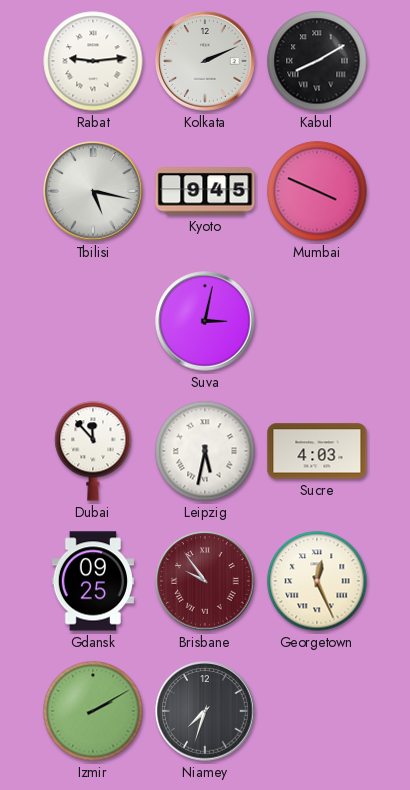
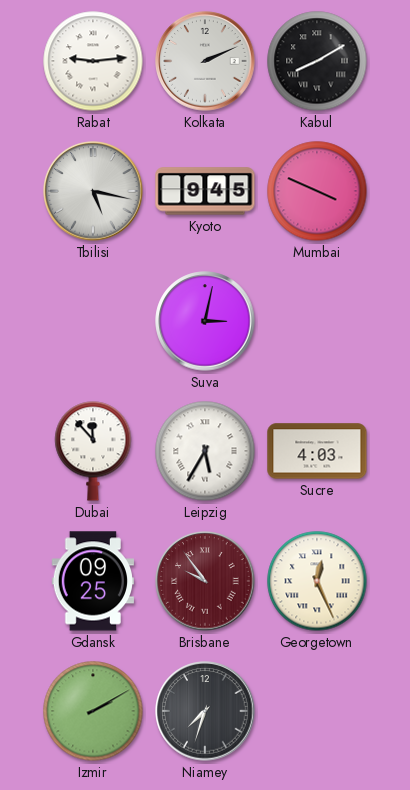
Leipzig: 5:32 -> 5:35 (205, 451)
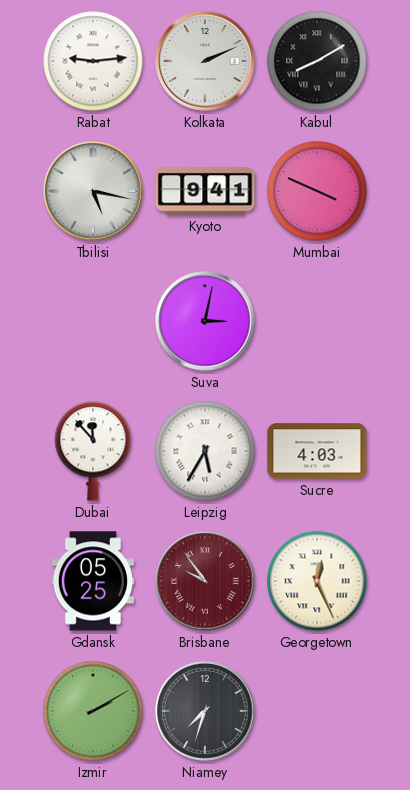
Kyoto: 9:45 -> 9:41 (205, 191)
Gdansk: 09:25 -> 05:25 (92, 581)
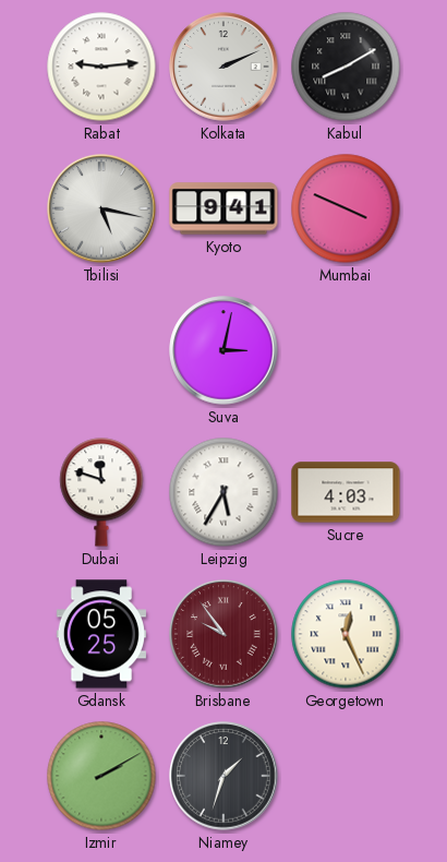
Dubai: 11:53 -> 11:48 (101, 492)
Niamey: 7:33 -> 1:33 (224, 776)
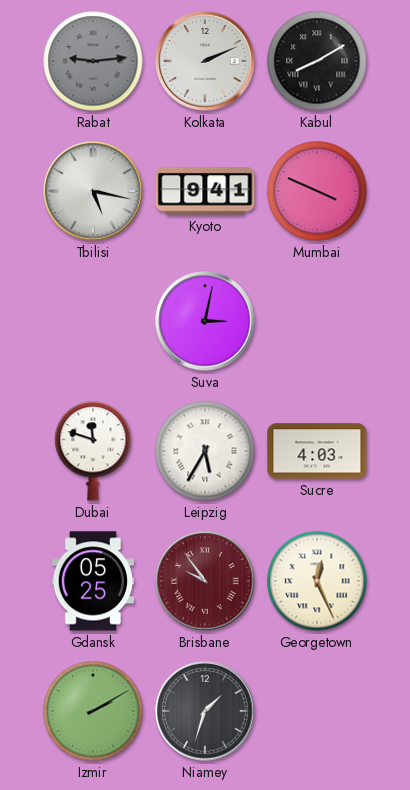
Rabat dial: white -> grey (93, 61)
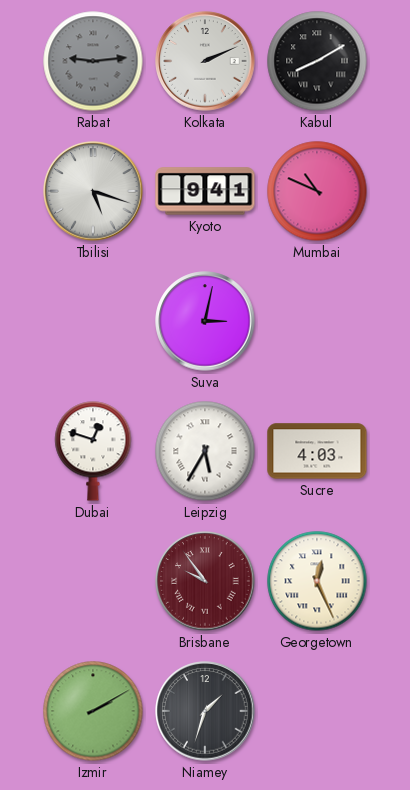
Tbilisi: 5:17 -> 5:18 (93, 191)
Mumbai: 3:49 -> 10:49 (317, 191)
Dubai: 11:48 -> 12:48 (93, 451)
Gdansk: 05:25 -> none (92, 581)
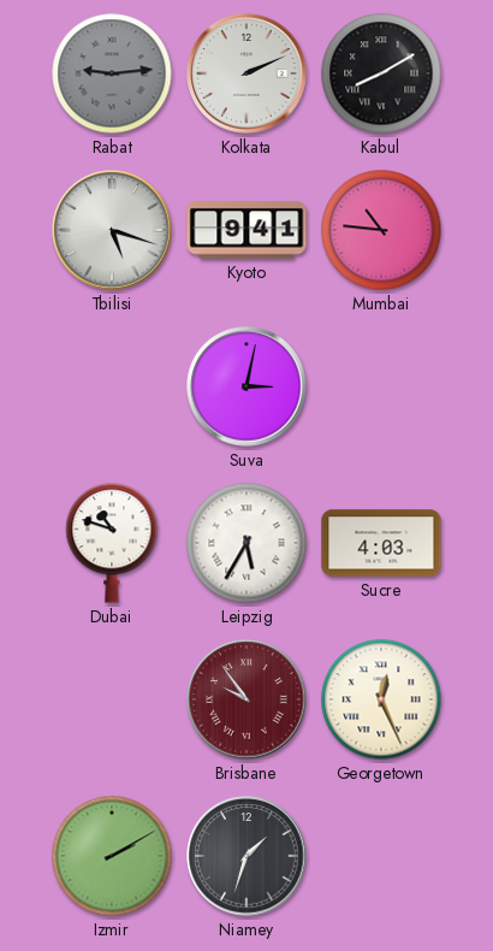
Mumbai: 10:49 -> 10:46 (381, 230)
Dubai: 12:48 -> 10:48 (112, 543)
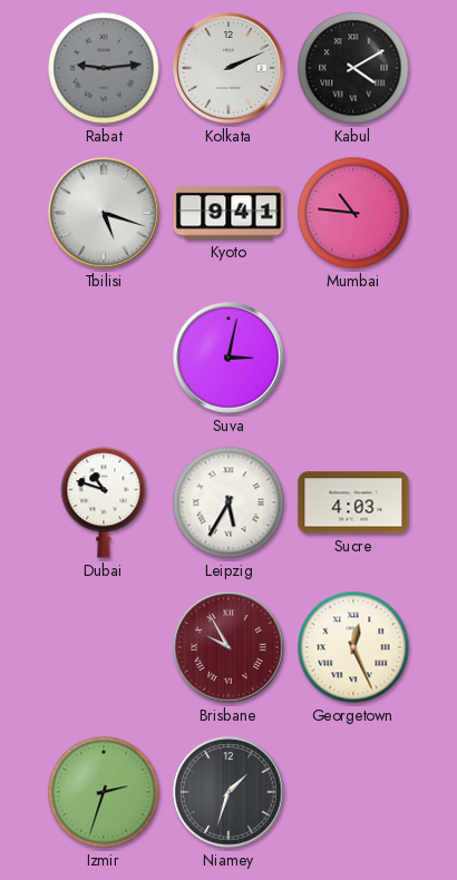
Kabul: 8:10 -> 4:10 (353, 68)
Brisbane: 9:54 -> 9:55 (229, 647)
Izmir: 2:10 -> 2:33 (104, 792)
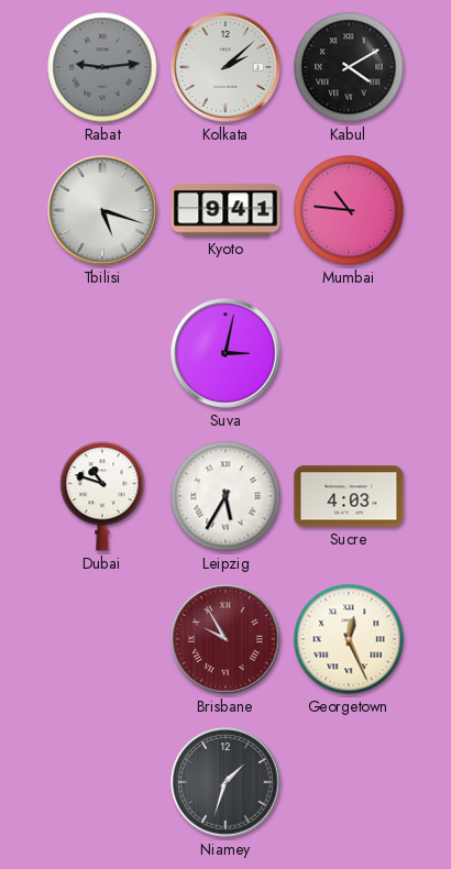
Kolkata: 2:11 -> 2:08 (226, 67)
Izmir: 2:33 -> none (104, 792)
